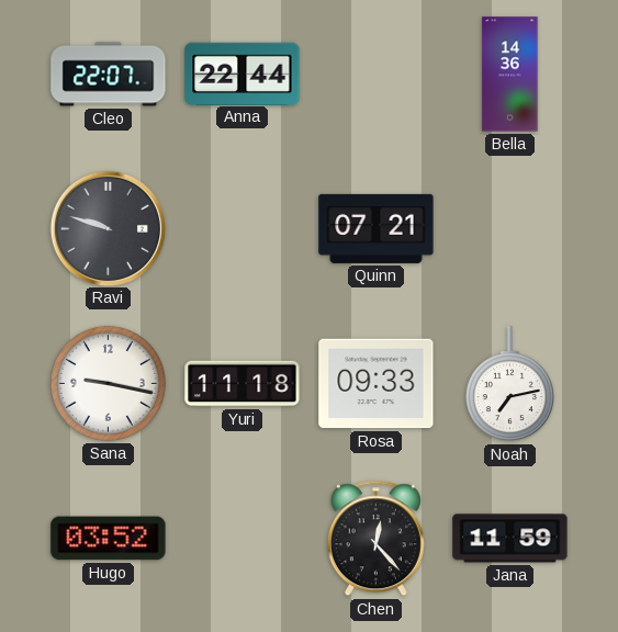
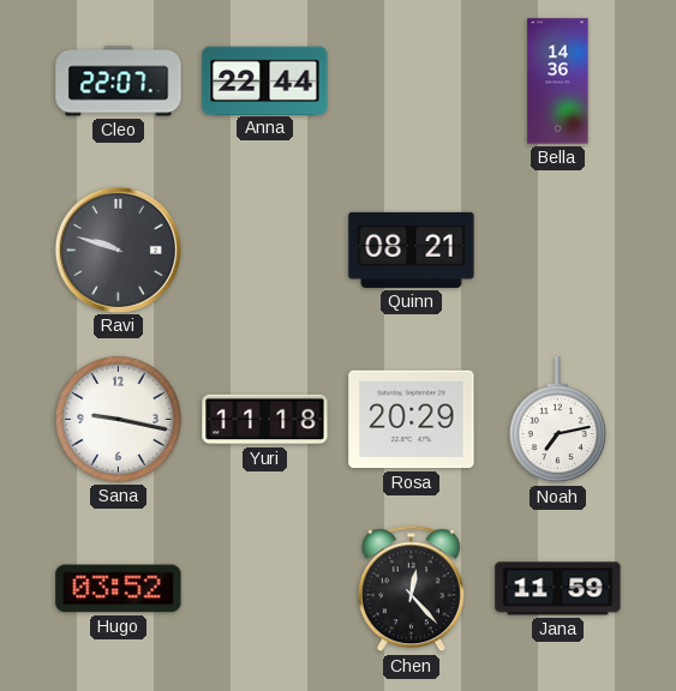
Quinn: 07:21 -> 08:21 (412, 250)
Rosa: 09:33 -> 20:29 (412, 420)
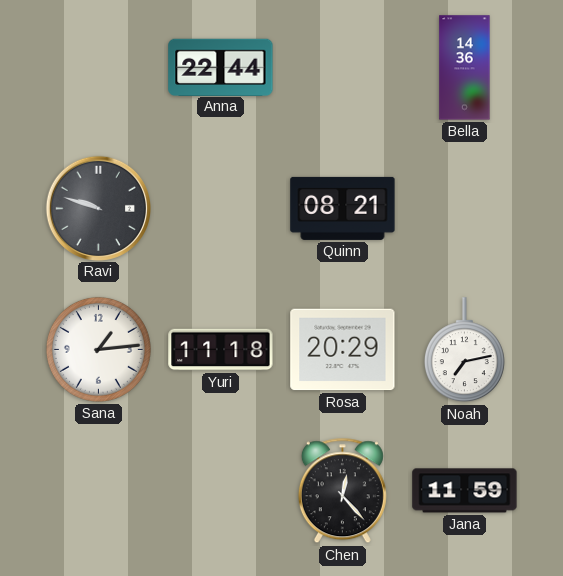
Cleo: 22:07 -> none (119, 82)
Sana: 9:17 -> 1:14 (98, 349)
Hugo: 03:52 -> none (119, 589)
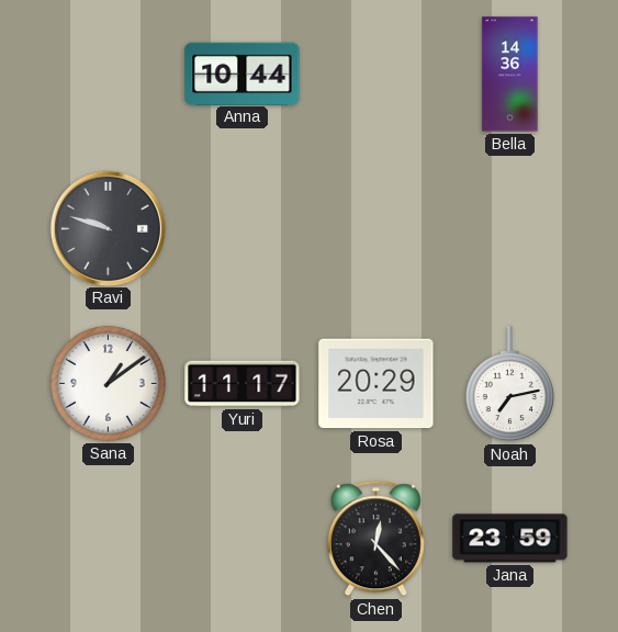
Anna: 22:44 -> 10:44 (243, 74)
Quinn: 08:21 -> none (343, 208)
Sana: 1:14 -> 1:09 (108, 383)
Yuri: 11:18 -> 11:17 (243, 384)
Jana: 11:59 -> 23:59 (510, 539)
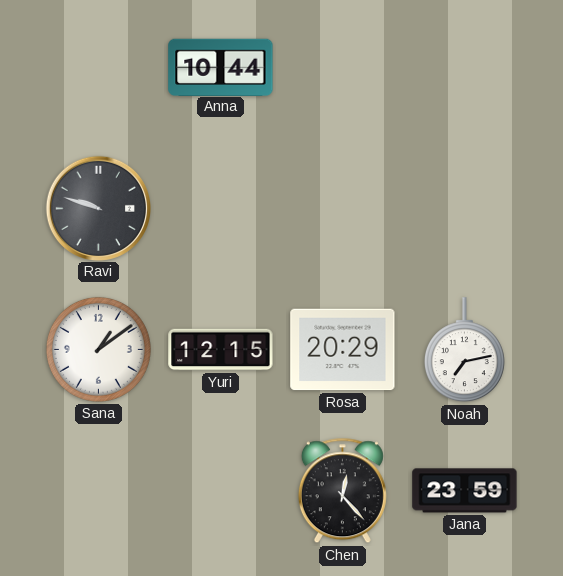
Bella: 14:36 -> none (510, 75)
Yuri: 11:17 -> 12:15 (221, 350)
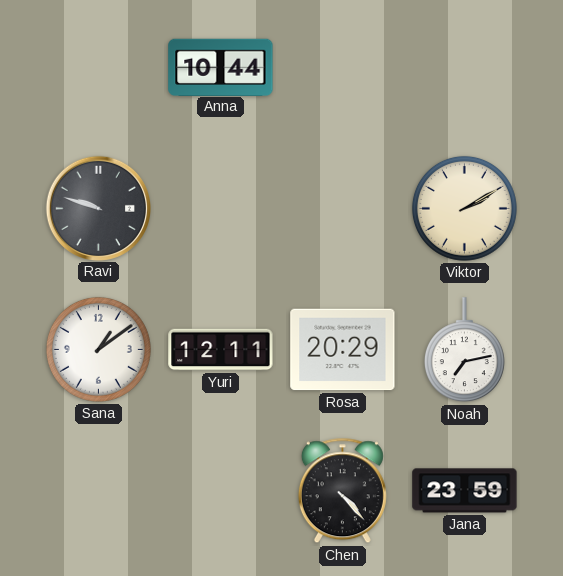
Viktor: none -> 2:10 (464, 208)
Yuri: 12:15 -> 12:11 (221, 350)
Chen: 12:23 -> 4:23 (342, 491)
